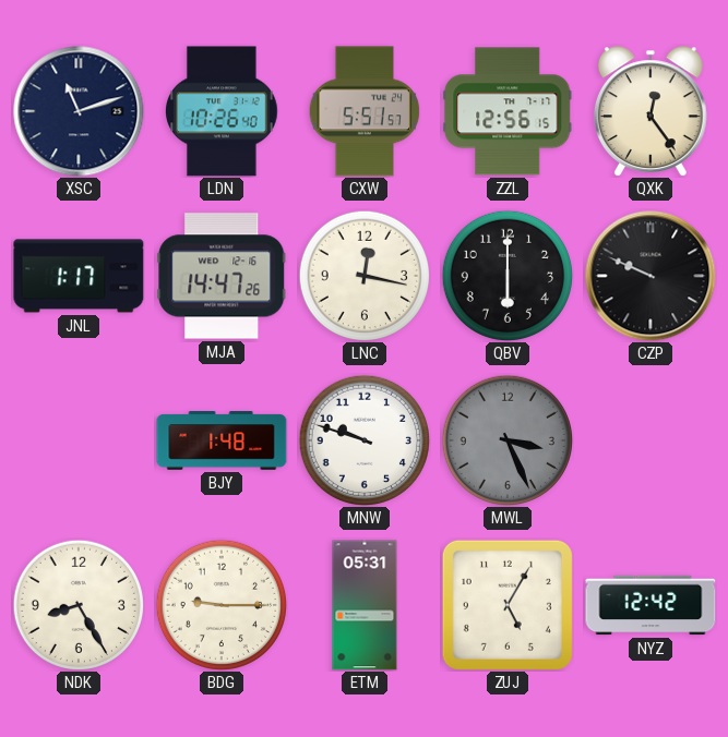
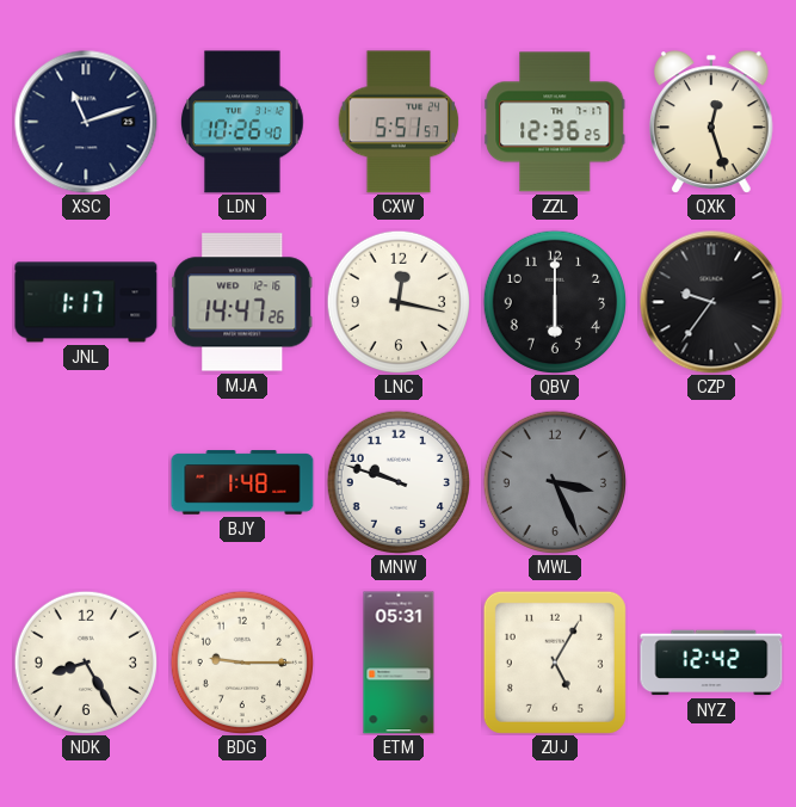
ZZL: 12:56 -> 12:36 (555, 122)
QXK: 12:24 -> 12:27 (711, 122)
CZP: 9:49 -> 9:36 (711, 302)
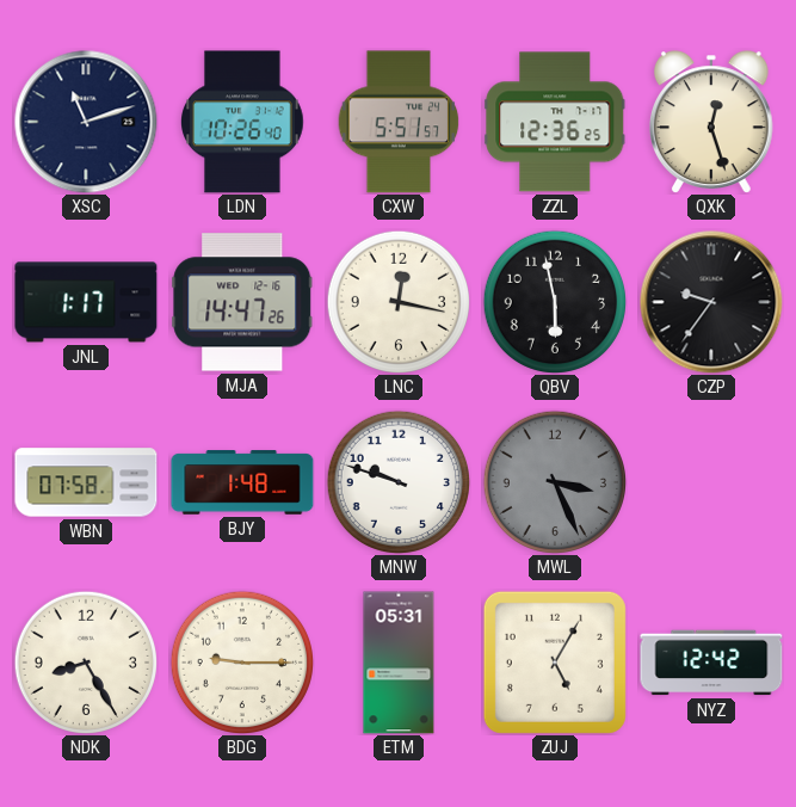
QBV: 6:00 -> 5:58 (554, 301)
WBN: none -> 07:58 (86, 482)
